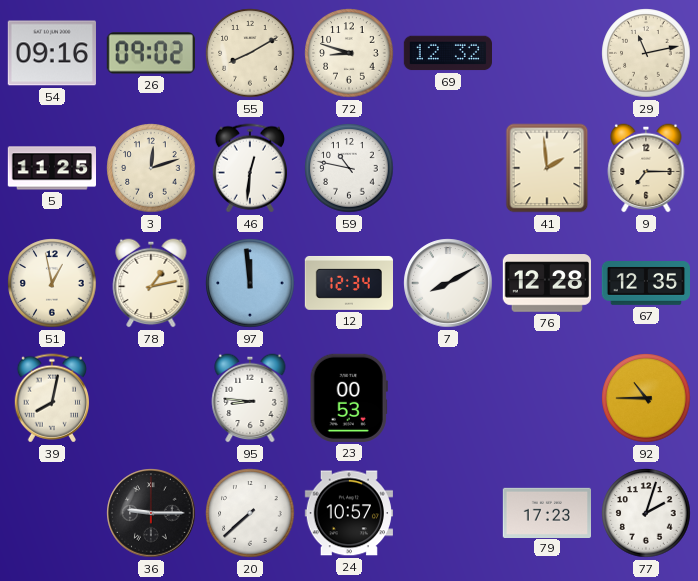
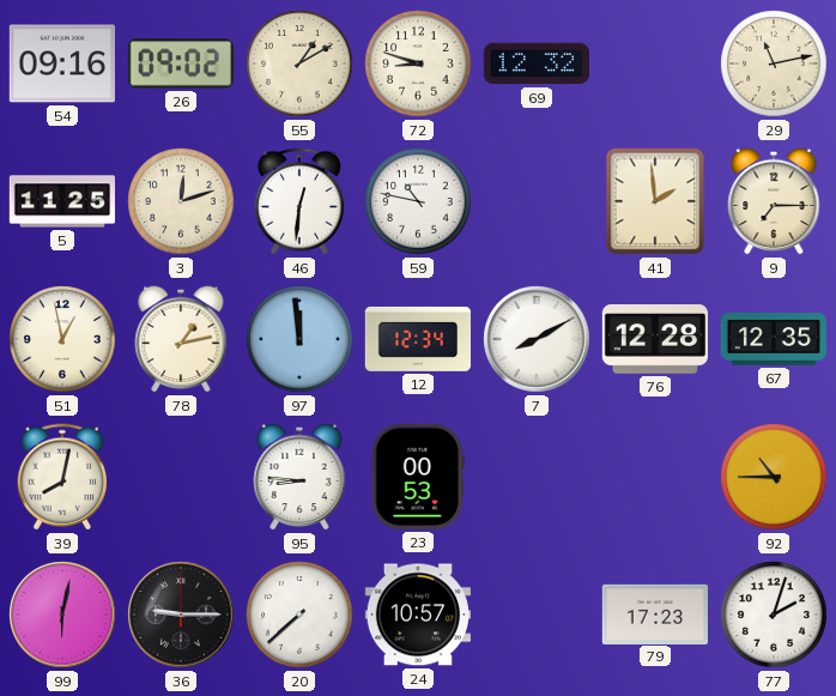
55: 8:10 -> 1:10 (299, 63)
99: none -> 6:02 (62, 615)
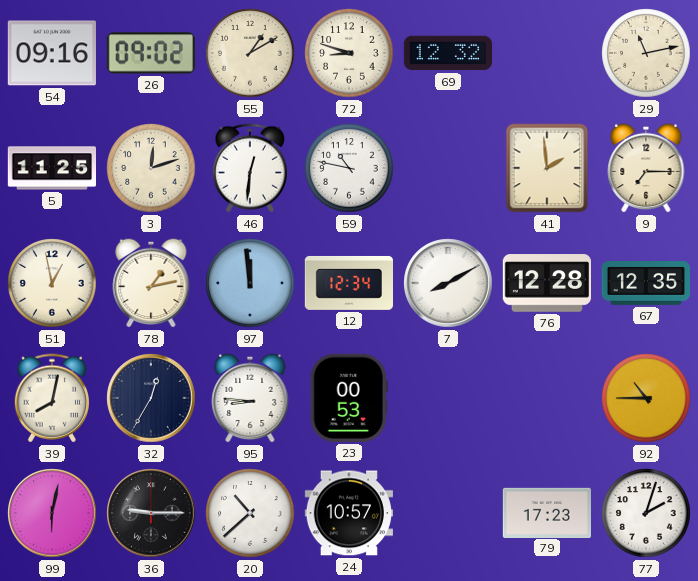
32: none -> 12:35 (151, 398)
20: 7:38 -> 10:38 (250, 513)
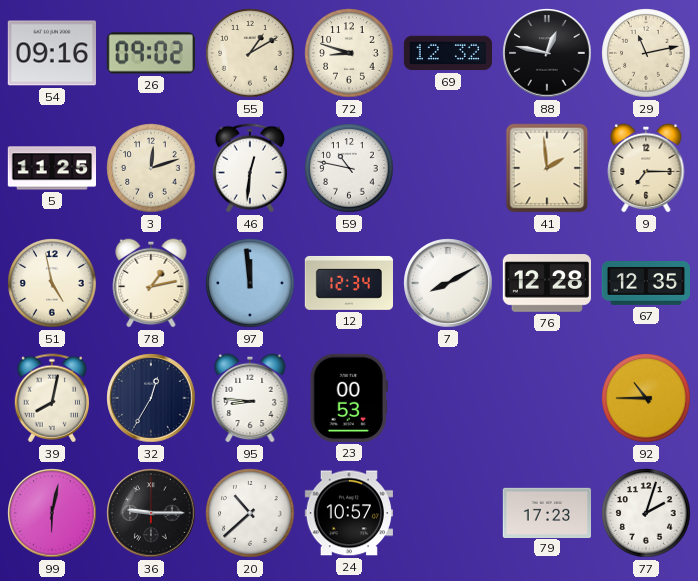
88: none -> 12:47 (547, 53)
51: 12:58 -> 4:58 (52, 283)
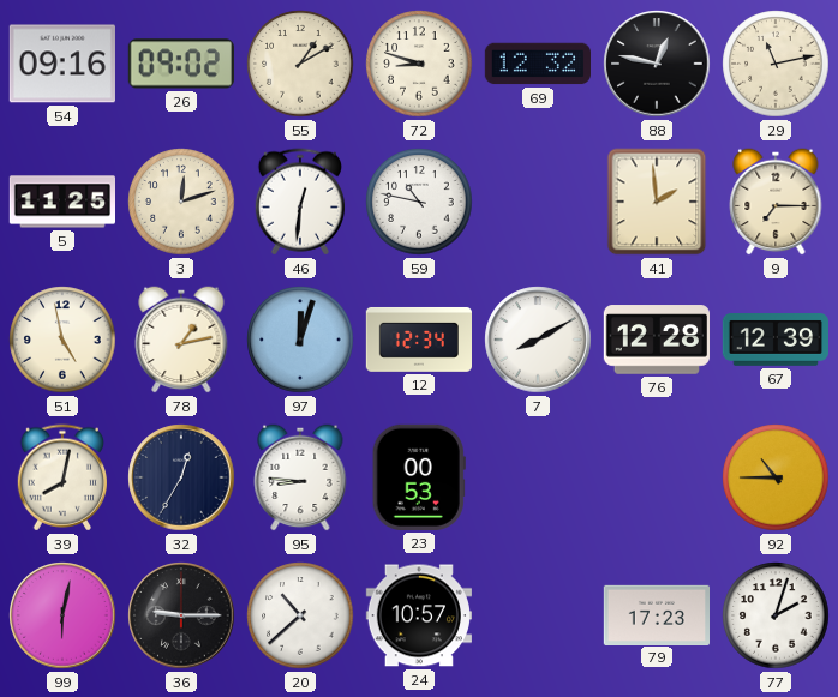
97: 11:59 -> 12:03 (300, 340)
67: 12:35 -> 12:39 (776, 341)
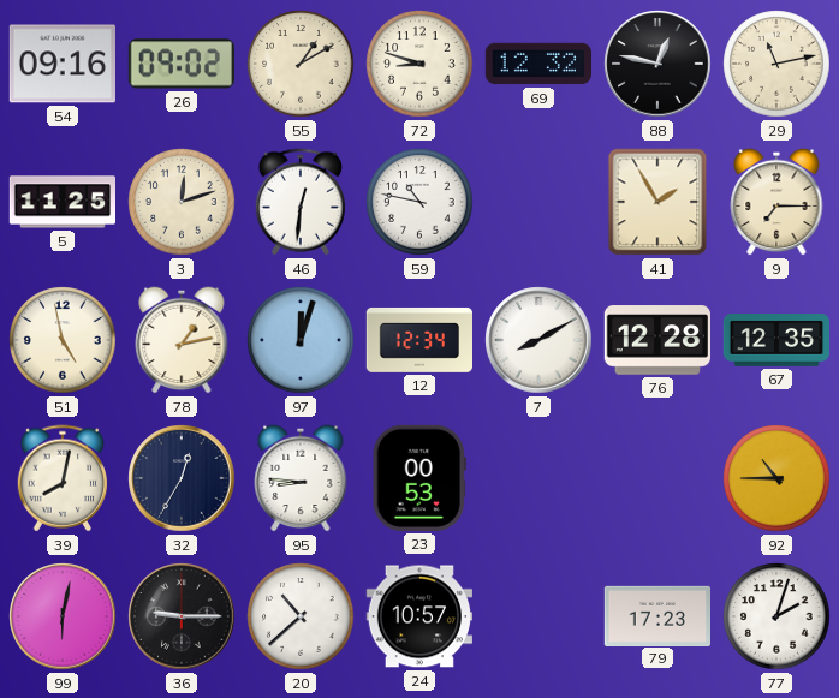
41: 1:59 -> 1:55 (657, 202)
67: 12:39 -> 12:35 (776, 341)
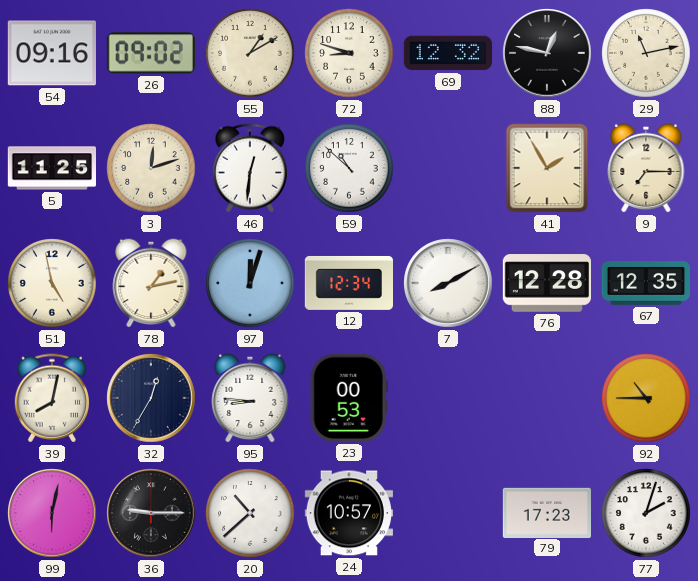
59: 10:47 -> 10:52 (349, 168)
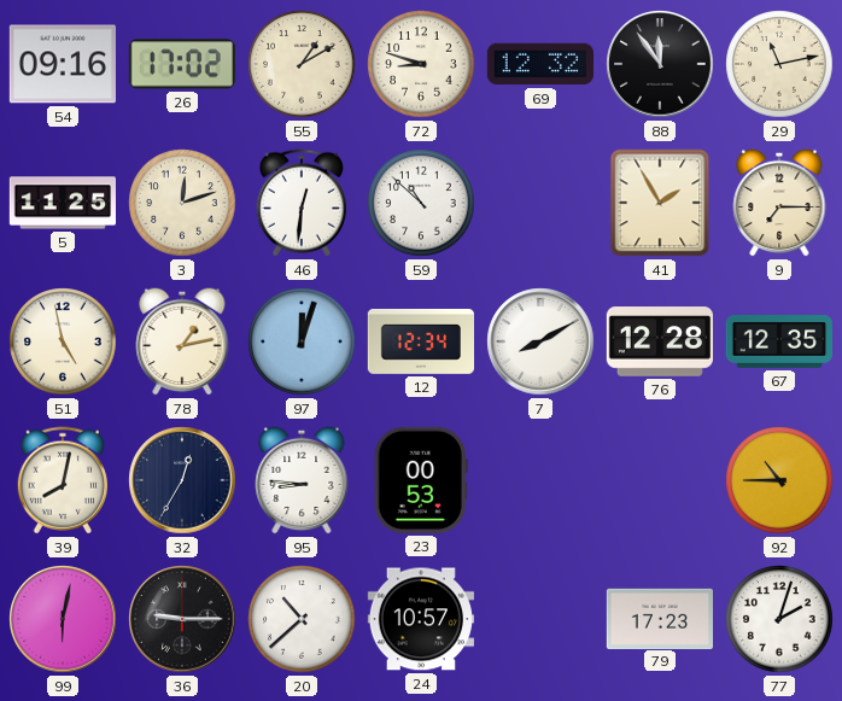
26: 09:02 -> 17:02 (182, 64)
88: 12:47 -> 11:54 (660, 64)
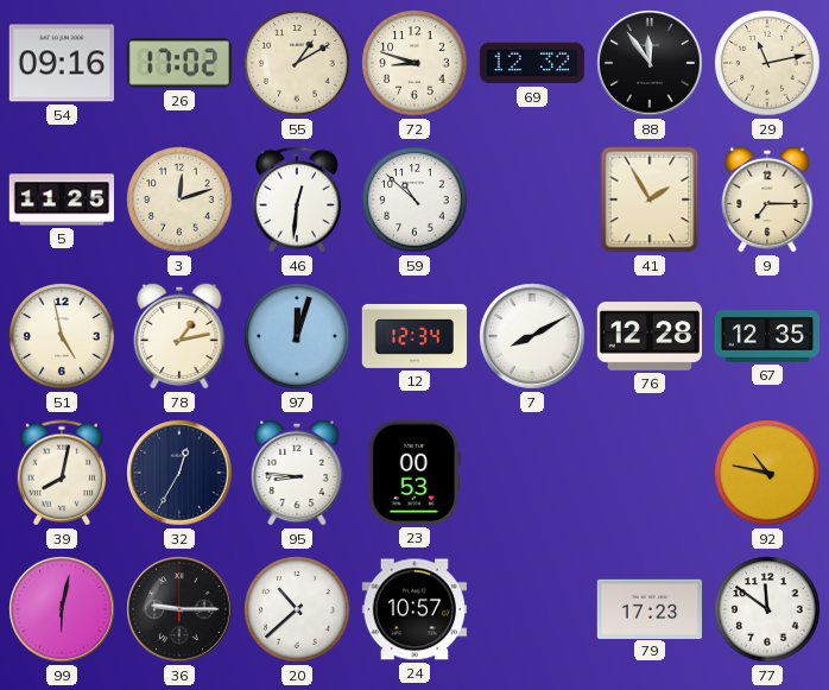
92: 10:45 -> 10:47 (767, 473)
77: 2:03 -> 11:51 (767, 609)
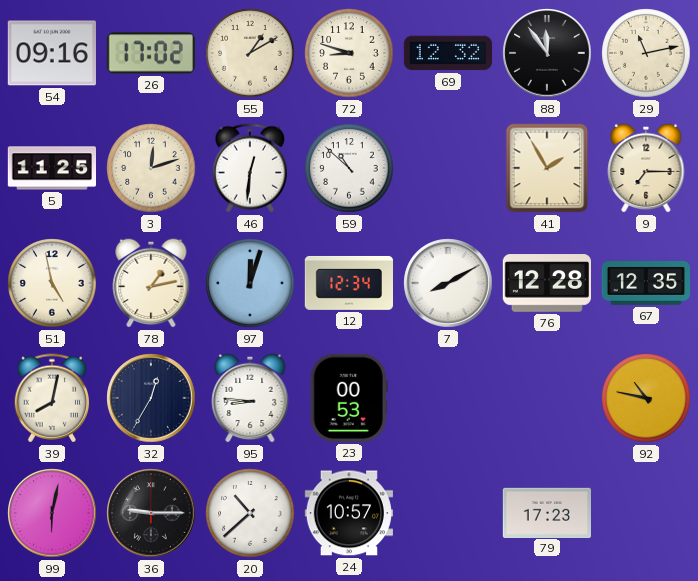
77: 11:51 -> none (767, 609)
